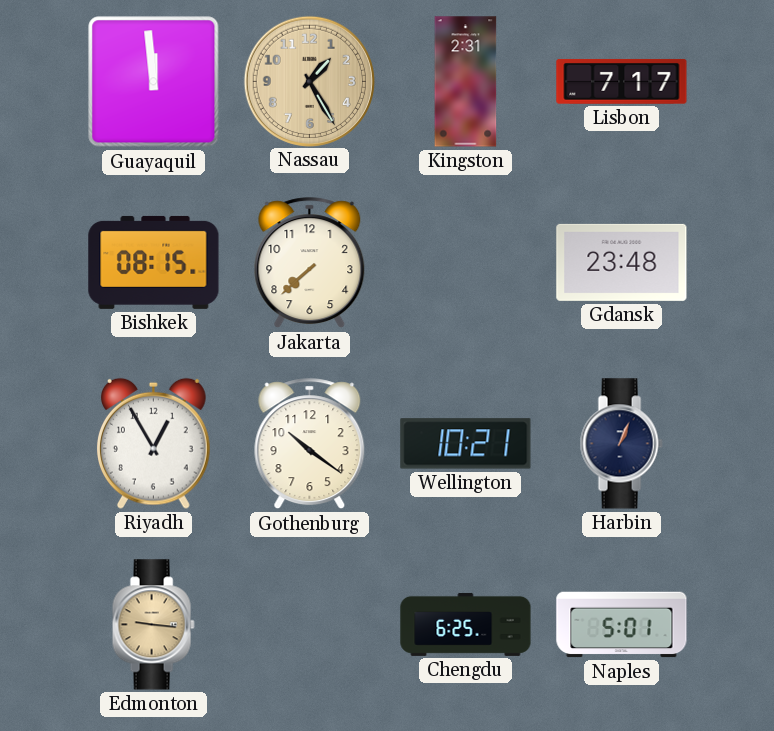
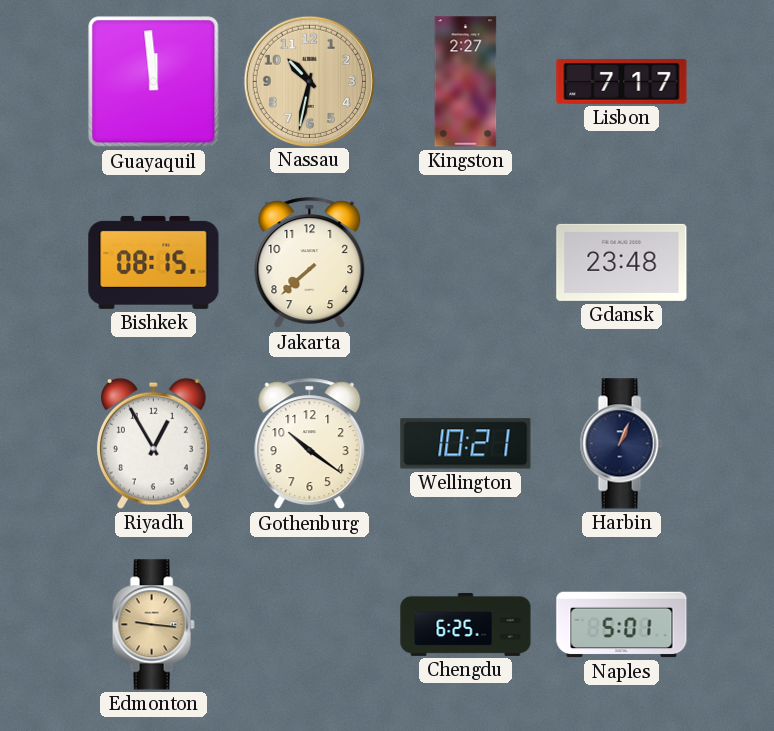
Nassau: 1:25 -> 10:32 (309, 81)
Kingston: 2:31 -> 2:27 (466, 82)
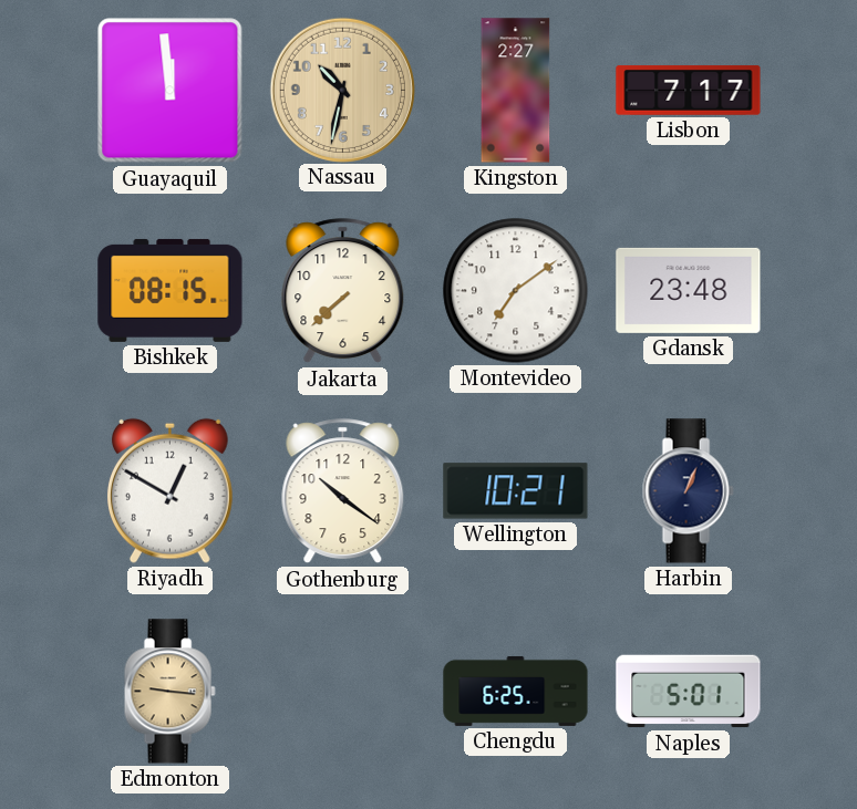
Montevideo: none -> 7:09 (516, 291)
Riyadh: 12:55 -> 12:50 (171, 490)
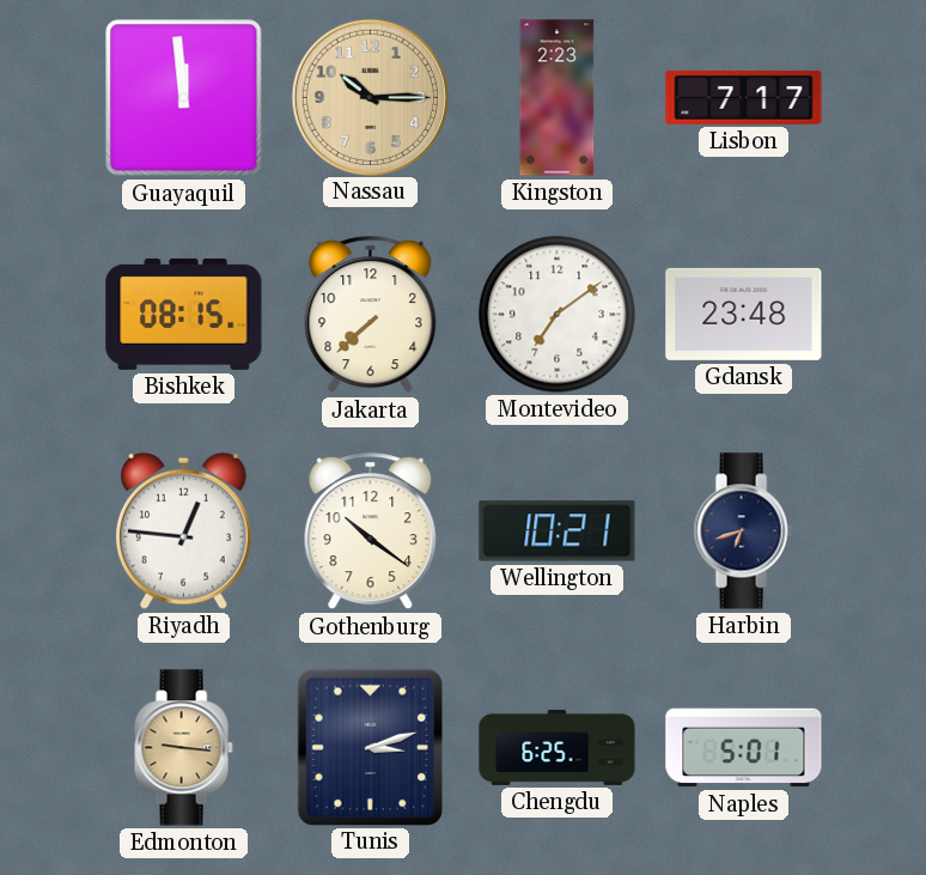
Nassau: 10:32 -> 10:15 (370, 97)
Kingston: 2:27 -> 2:23 (558, 98)
Riyadh: 12:50 -> 12:46 (184, 530)
Harbin: 1:04 -> 6:42 (743, 531)
Tunis: none -> 3:12 (370, 747)
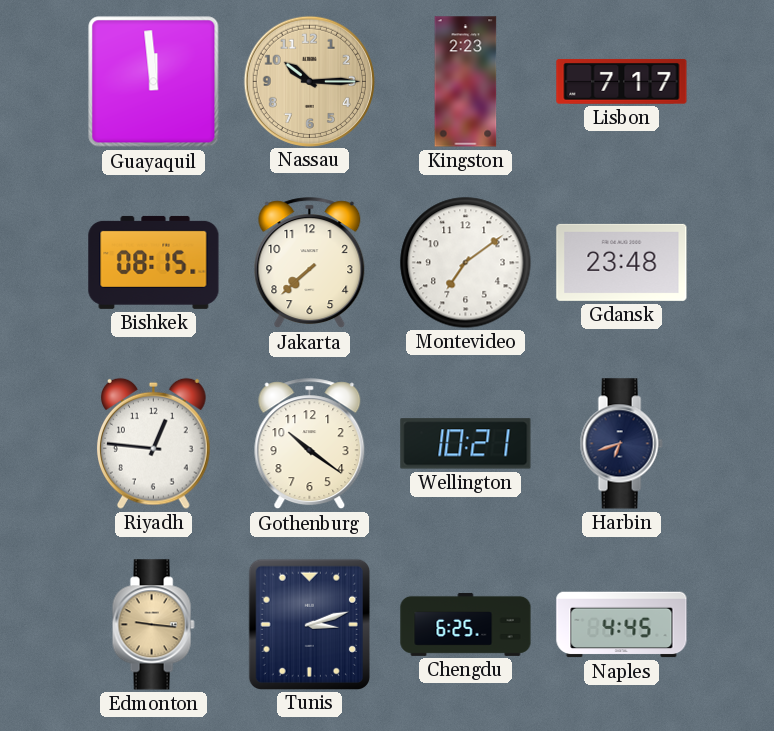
Naples: 5:01 -> 4:45 (622, 625)
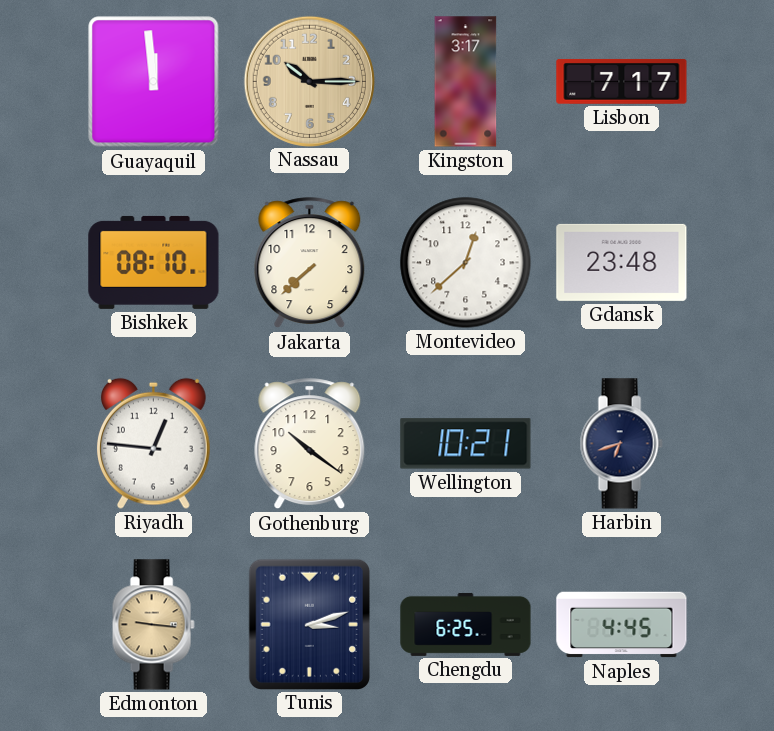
Kingston: 2:23 -> 3:17 (466, 82)
Bishkek: 08:15 -> 08:10 (154, 262)
Montevideo: 7:09 -> 12:38 (466, 263)
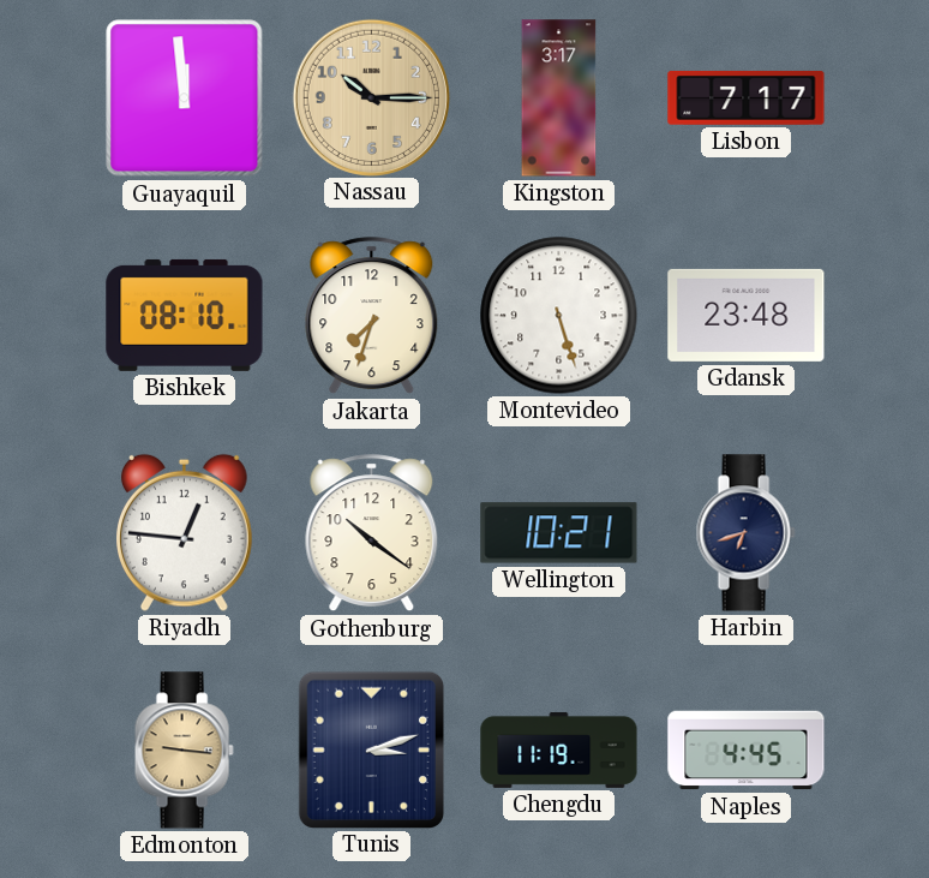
Jakarta: 7:38 -> 7:33 (372, 316)
Montevideo: 12:38 -> 5:27 (559, 316)
Chengdu: 6:25 -> 11:19 (559, 749)
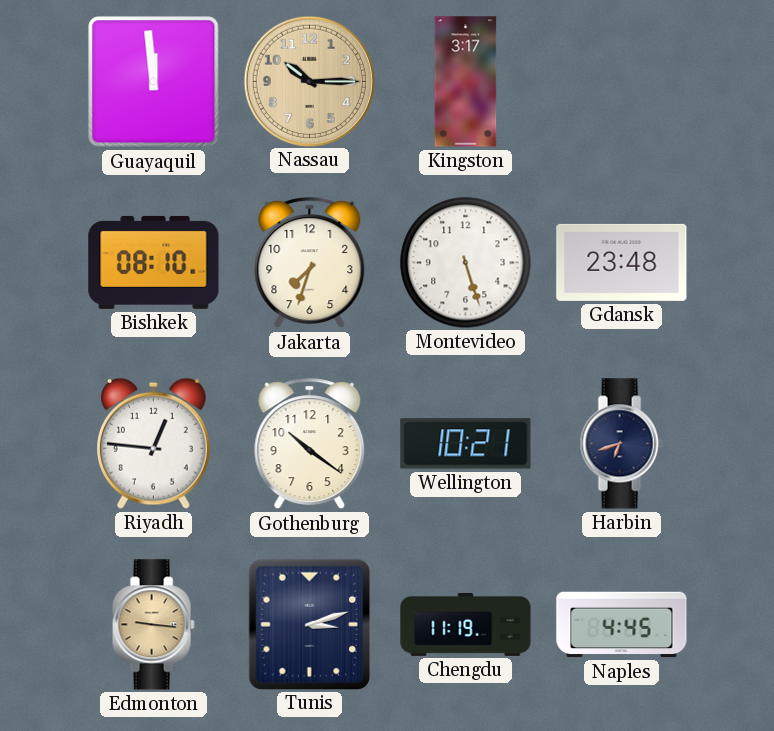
Lisbon: 7:17 -> none (747, 97)
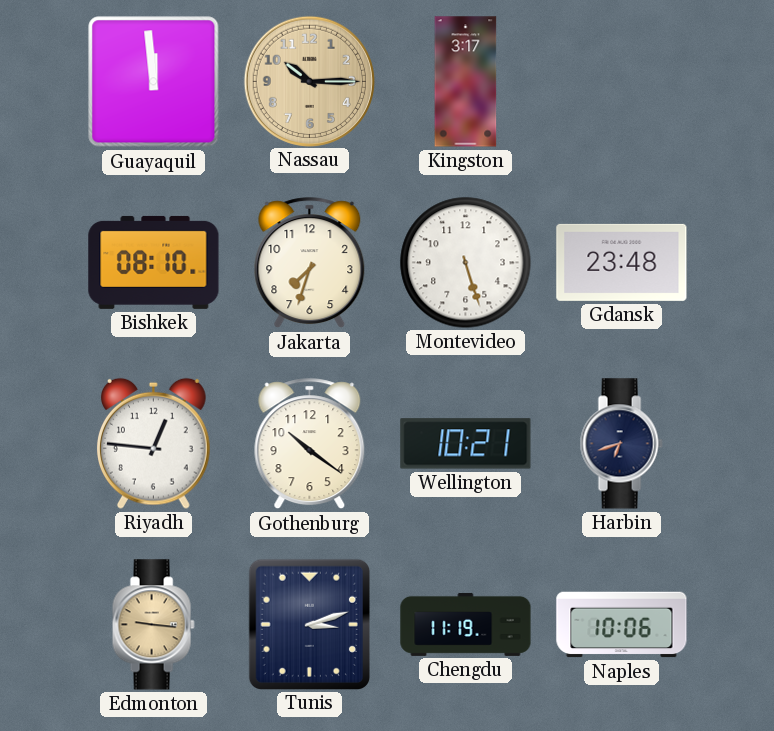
Naples: 4:45 -> 10:06 (622, 625)
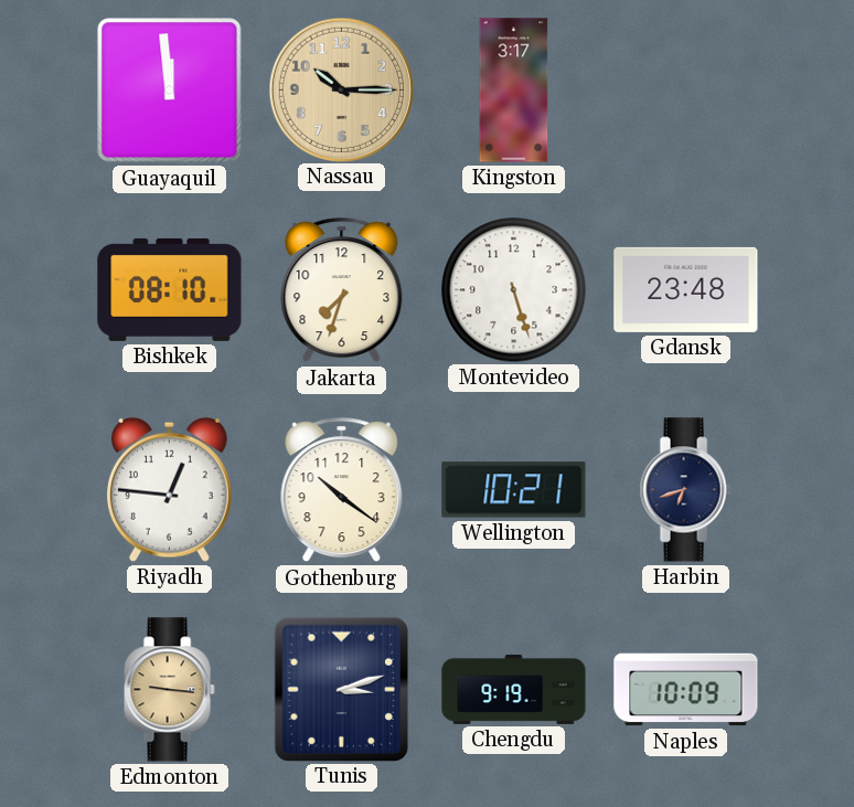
Chengdu: 11:19 -> 9:19 (514, 689)
Naples: 10:06 -> 10:09 (686, 690)
